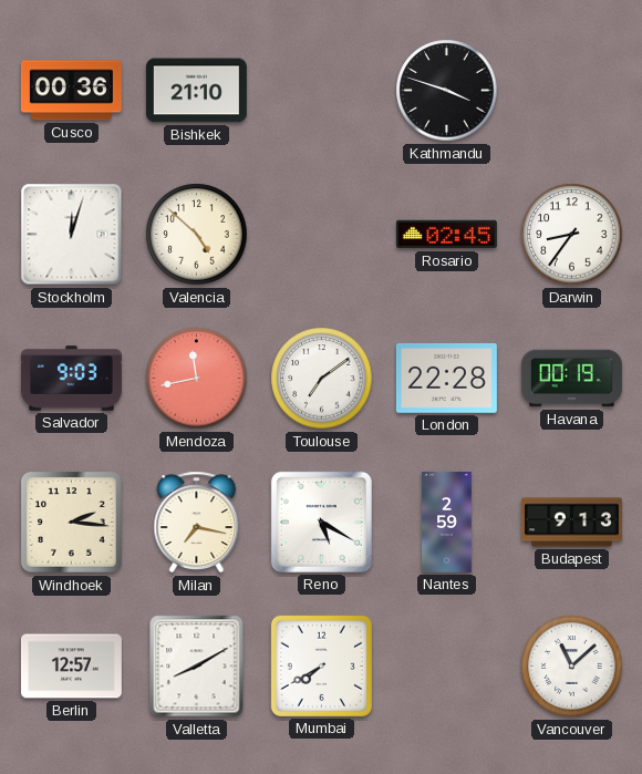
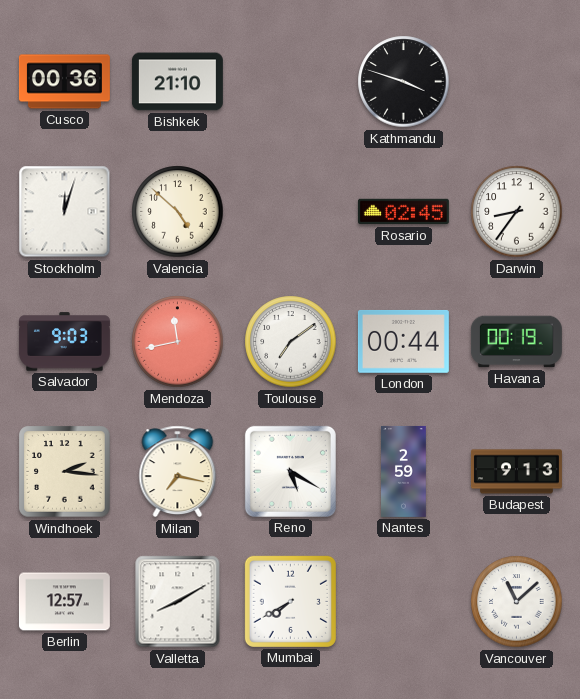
London: 22:28 -> 00:44 (403, 341)
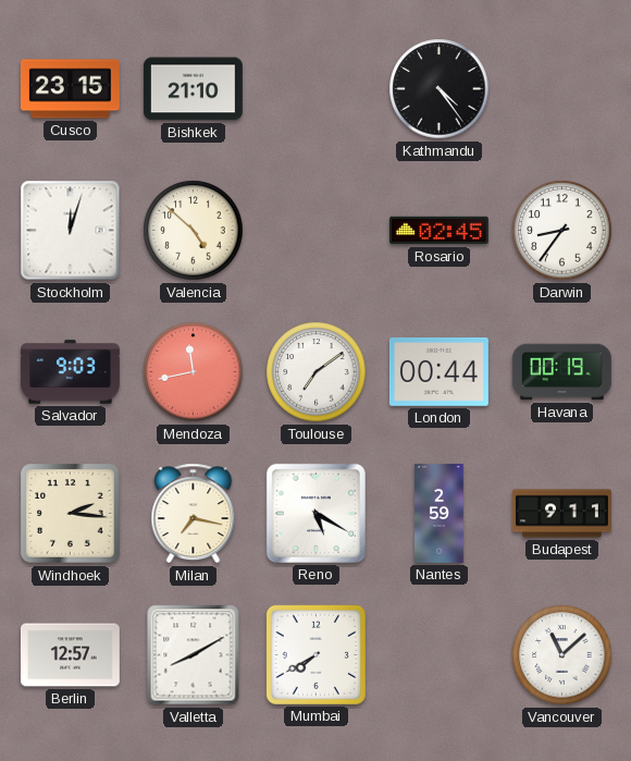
Cusco: 00:36 -> 23:15 (70, 89)
Kathmandu: 3:48 -> 4:24 (440, 89)
Budapest: 9:13 -> 9:11 (561, 514)
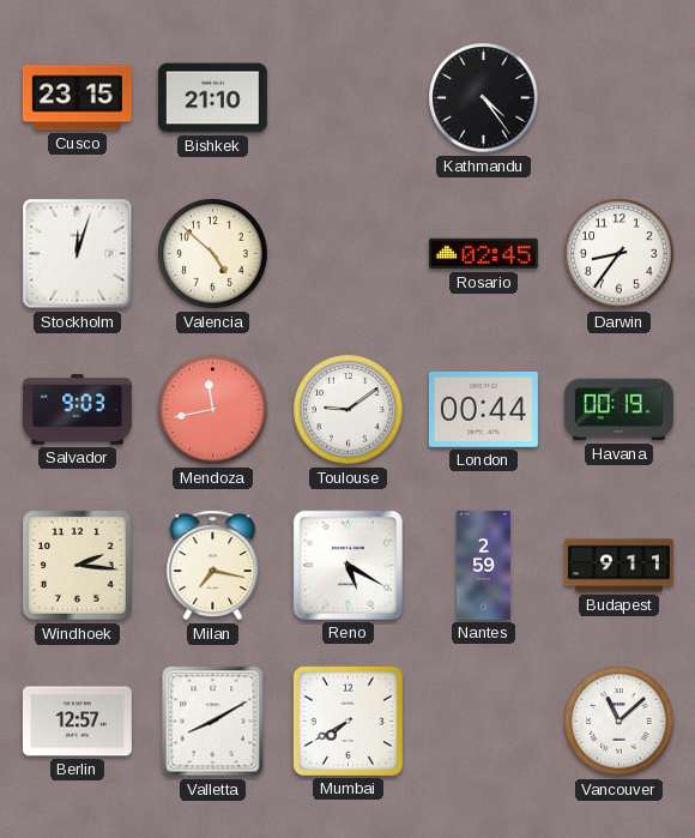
Toulouse: 7:09 -> 9:09 (349, 410)
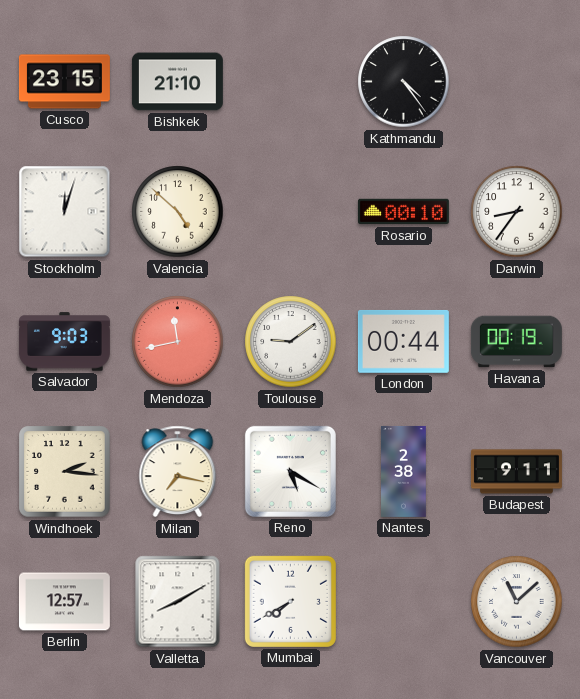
Rosario: 02:45 -> 00:10 (403, 212)
Nantes: 2:59 -> 2:38 (404, 471)
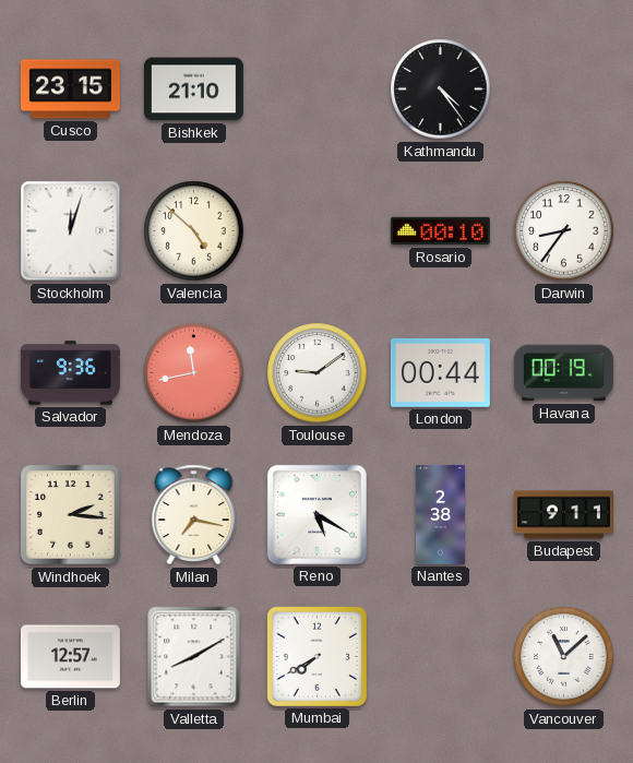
Salvador: 9:03 -> 9:36 (70, 373)
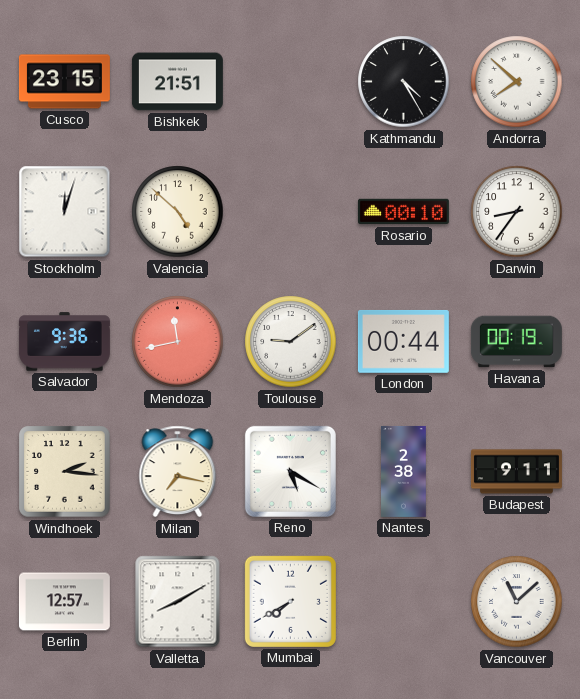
Bishkek: 21:10 -> 21:51 (177, 82)
Kathmandu: 4:24 -> 4:25 (404, 82)
Andorra: none -> 7:52 (517, 82)
